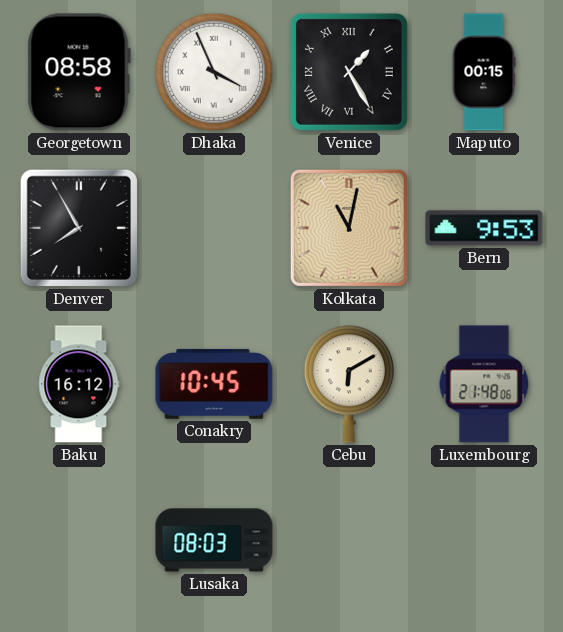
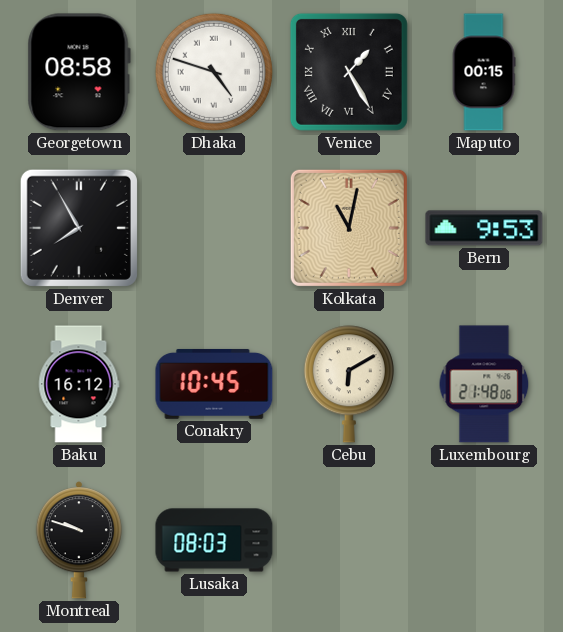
Dhaka: 3:56 -> 4:48 (214, 72)
Montreal: none -> 9:48 (79, 540)
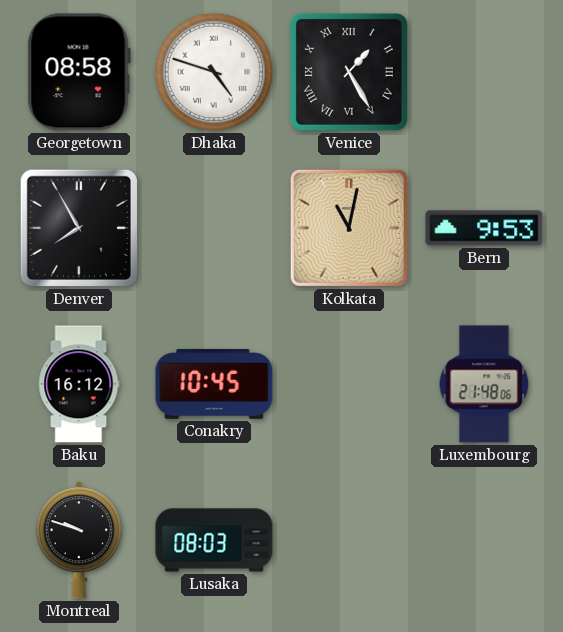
Maputo: 00:15 -> none (484, 72)
Cebu: 6:10 -> none (349, 384)
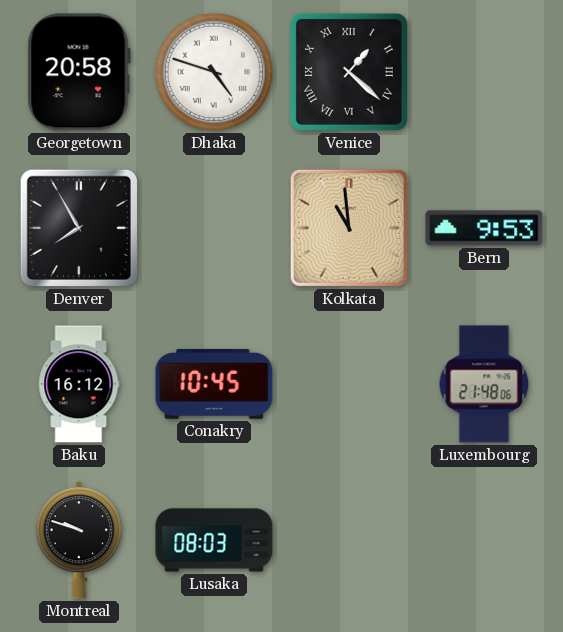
Georgetown: 08:58 -> 20:58 (79, 72)
Venice: 1:25 -> 1:22 (349, 72)
Kolkata: 11:02 -> 10:59 (349, 228)
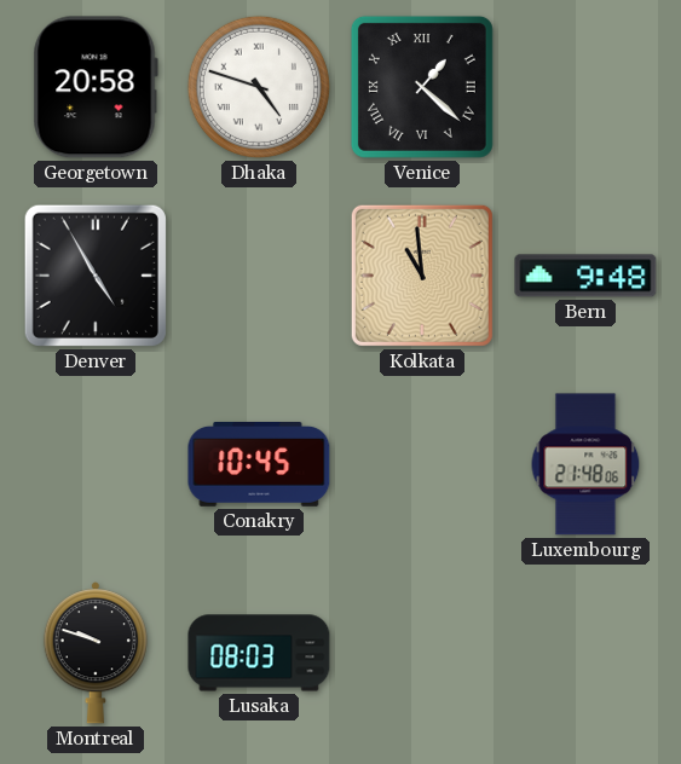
Denver: 7:55 -> 4:55 (96, 276)
Bern: 9:53 -> 9:48 (585, 276)
Baku: 16:12 -> none (79, 384)
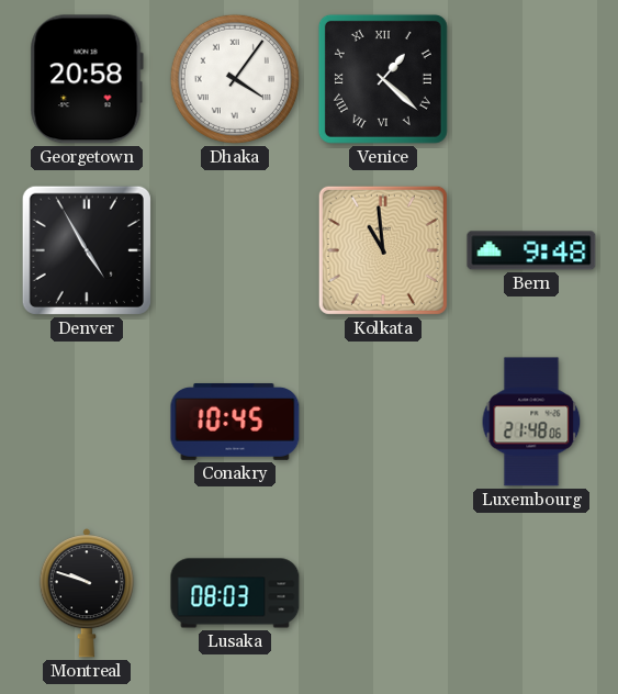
Dhaka: 4:48 -> 4:06 (235, 79)
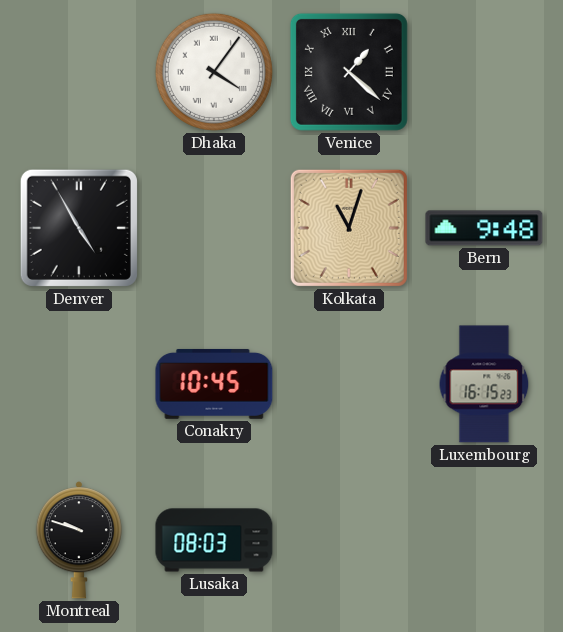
Georgetown: 20:58 -> none (87, 79)
Kolkata: 10:59 -> 11:03 (349, 228)
Luxembourg: 21:48 -> 16:15 (484, 384)
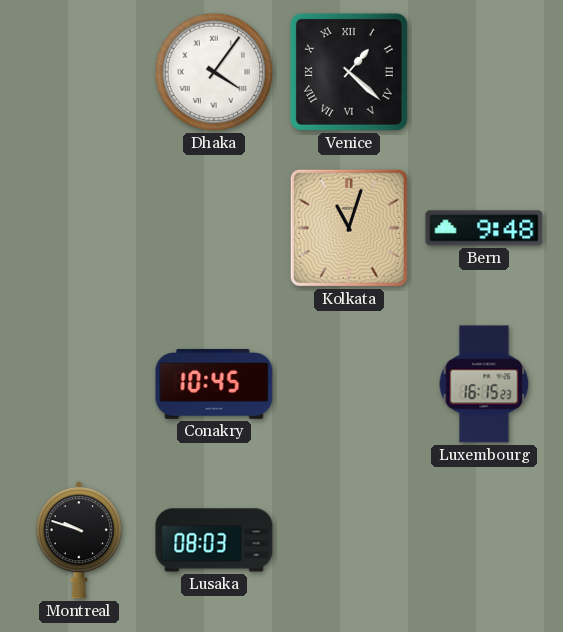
Denver: 4:55 -> none (79, 228)
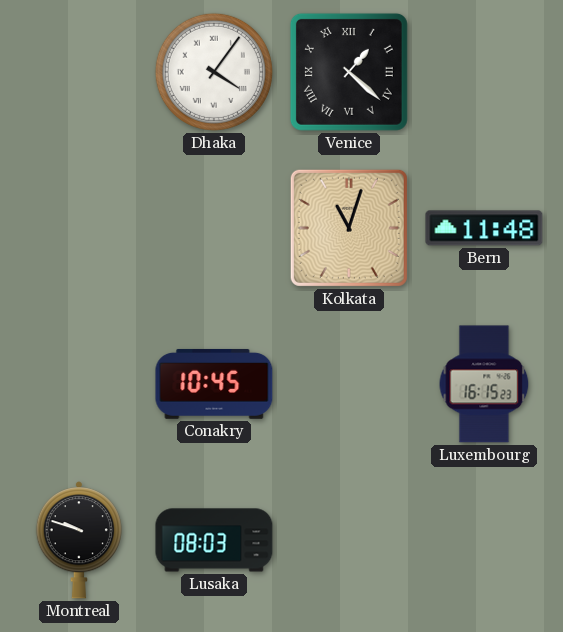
Bern: 9:48 -> 11:48 (484, 228)
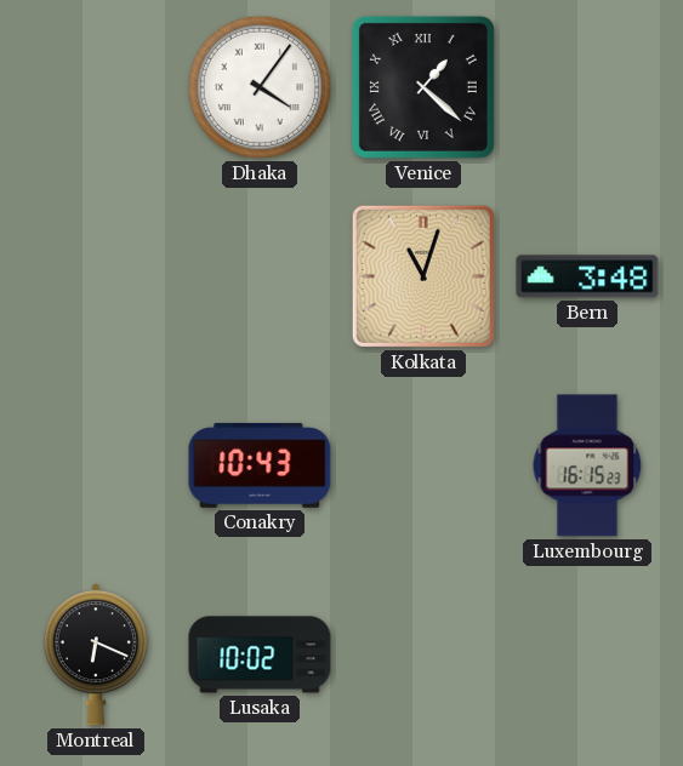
Bern: 11:48 -> 3:48 (587, 276)
Conakry: 10:45 -> 10:43 (260, 465)
Montreal: 9:48 -> 6:19 (96, 654)
Lusaka: 08:03 -> 10:02 (260, 654)
